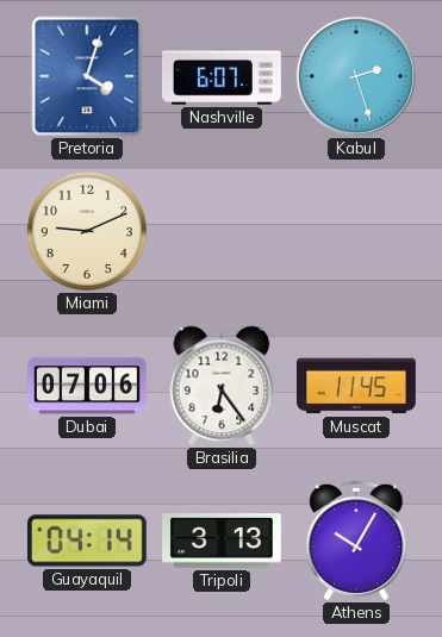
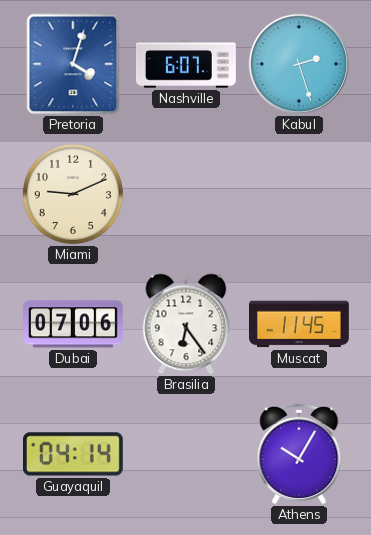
Tripoli: 3:13 -> none (223, 541)
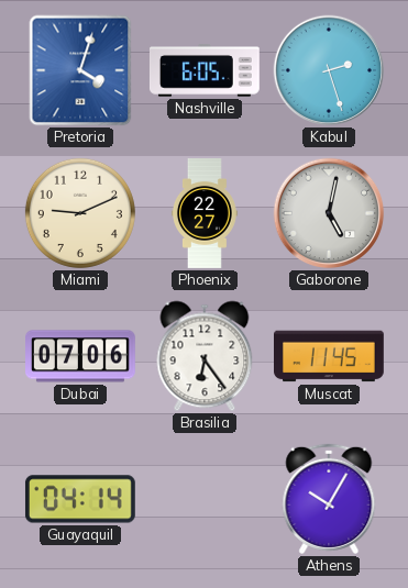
Nashville: 6:07 -> 6:05 (205, 71)
Phoenix: none -> 22:27 (205, 214)
Gaborone: none -> 5:02 (329, 213)
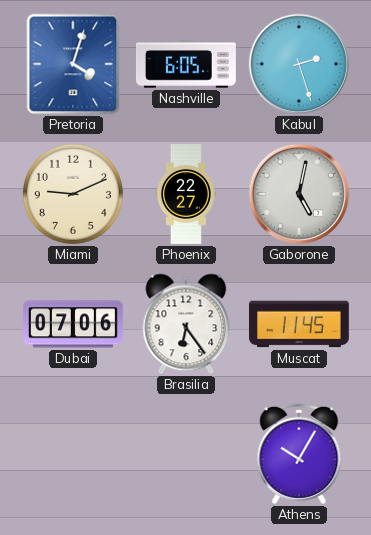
Guayaquil: 04:14 -> none (80, 499)
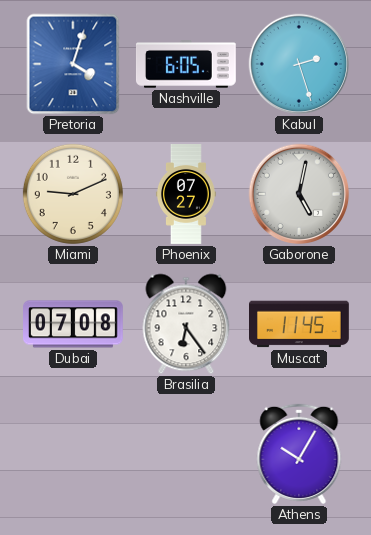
Phoenix: 22:27 -> 07:27 (186, 195)
Dubai: 07:06 -> 07:08 (74, 324)
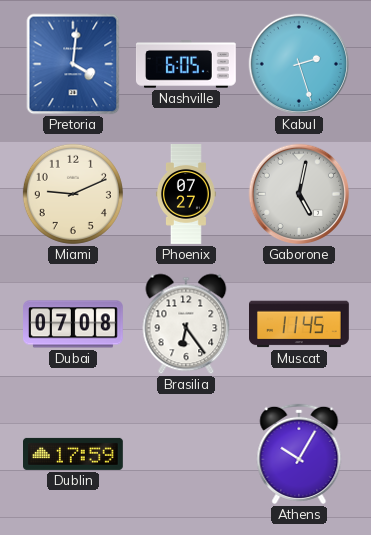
Pretoria: 4:03 -> 4:01 (73, 64)
Dublin: none -> 17:59 (74, 454)
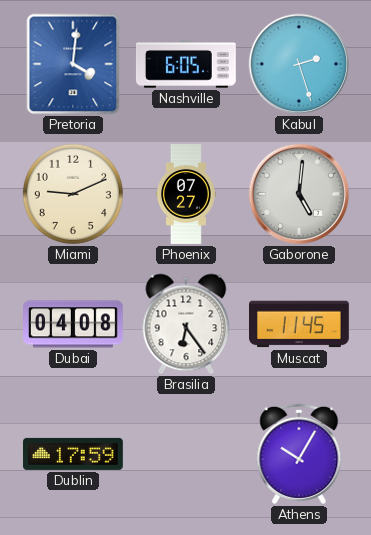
Gaborone: 5:02 -> 5:01 (299, 194)
Dubai: 07:08 -> 04:08 (74, 324)
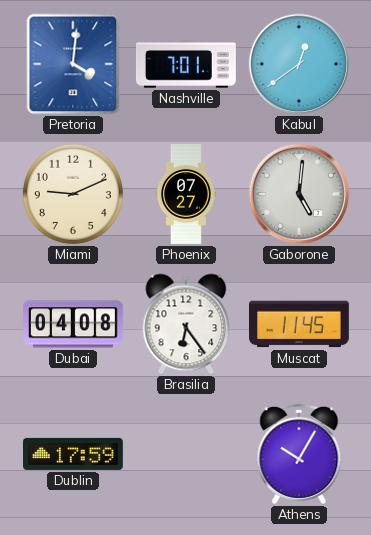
Nashville: 6:05 -> 7:01 (186, 65)
Kabul: 2:27 -> 12:39 (299, 64)
